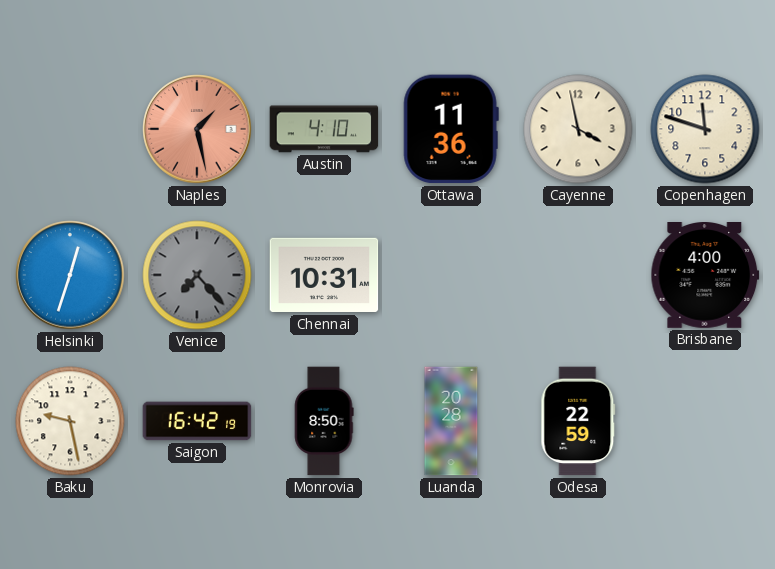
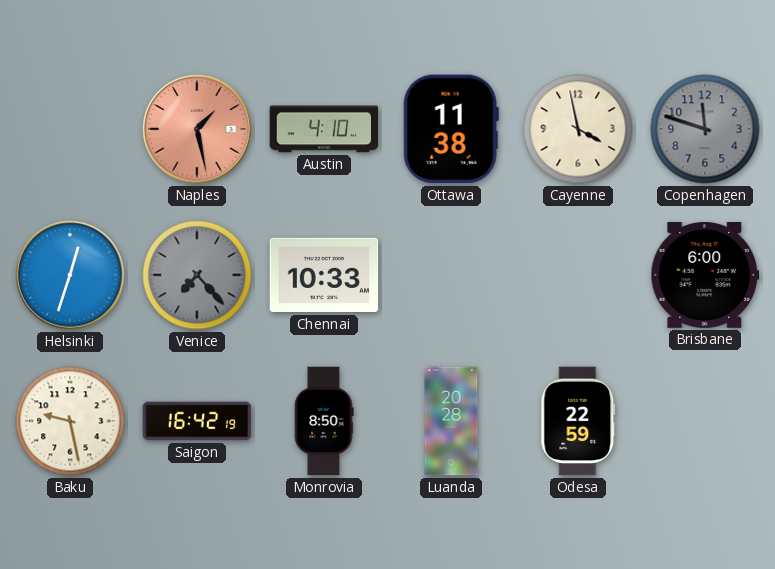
Ottawa: 11:36 -> 11:38 (451, 129)
Copenhagen dial: cream -> grey (705, 129)
Chennai: 10:31 -> 10:33 (324, 275)
Brisbane: 4:00 -> 6:00 (705, 276)
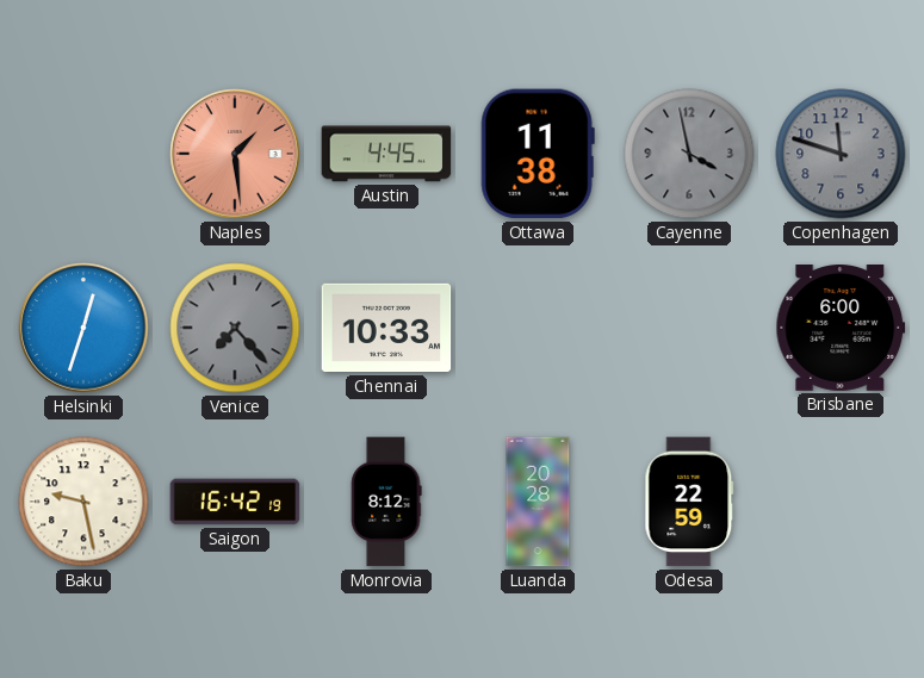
Naples: 1:28 -> 1:29 (235, 154)
Austin: 4:10 -> 4:45 (386, 154)
Cayenne dial: cream -> grey (689, 154)
Monrovia: 8:50 -> 8:12 (386, 502)
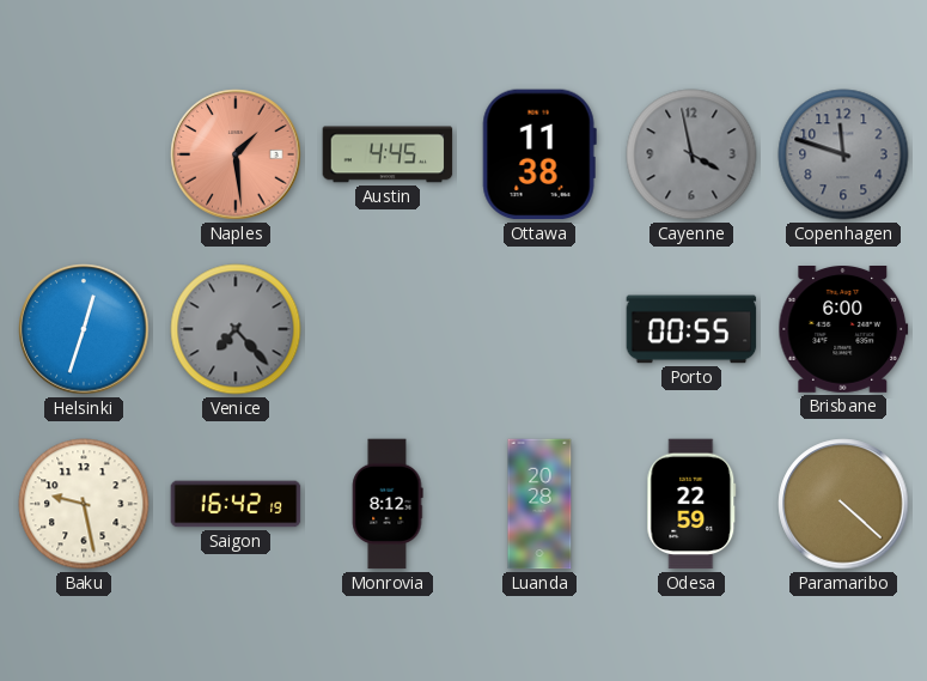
Chennai: 10:33 -> none (386, 328)
Porto: none -> 00:55 (691, 329)
Paramaribo: none -> 4:22 (843, 504)
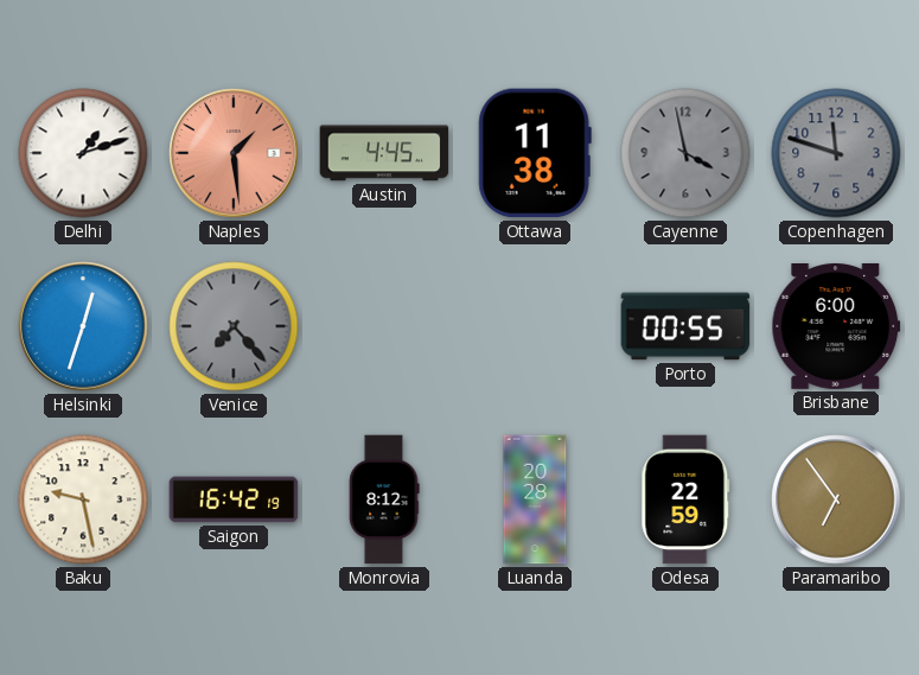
Delhi: none -> 1:12 (83, 153)
Paramaribo: 4:22 -> 6:54 (836, 499)
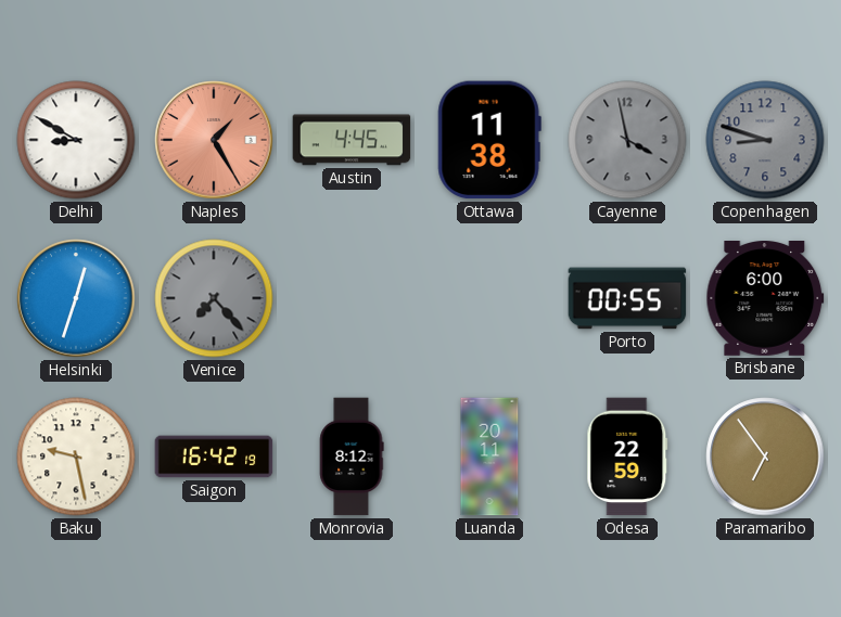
Delhi: 1:12 -> 8:50 (76, 140)
Naples: 1:29 -> 1:25 (214, 140)
Copenhagen: 11:48 -> 8:48 (765, 140)
Luanda: 20:28 -> 20:11 (489, 457)
